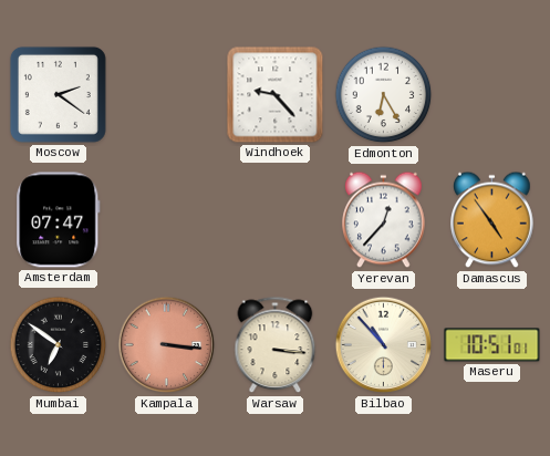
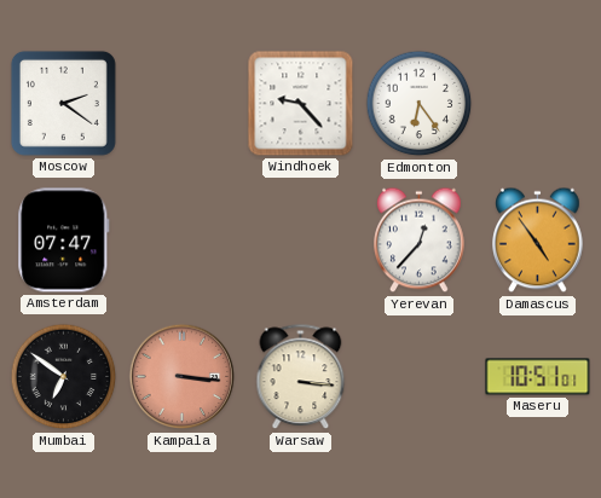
Edmonton: 6:25 -> 6:24 (420, 104)
Bilbao: 10:53 -> none (384, 345)
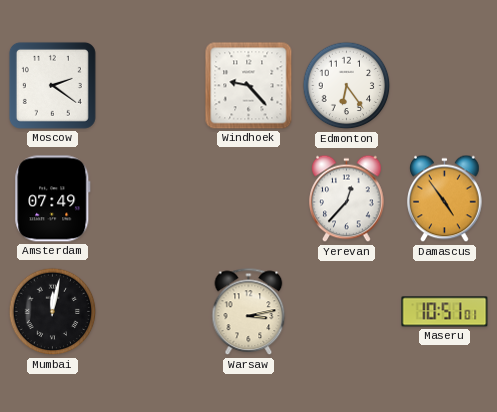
Amsterdam: 07:47 -> 07:49 (53, 199)
Mumbai: 6:51 -> 12:02 (53, 312)
Kampala: 3:16 -> none (183, 377)
Warsaw: 3:16 -> 3:13 (249, 312)
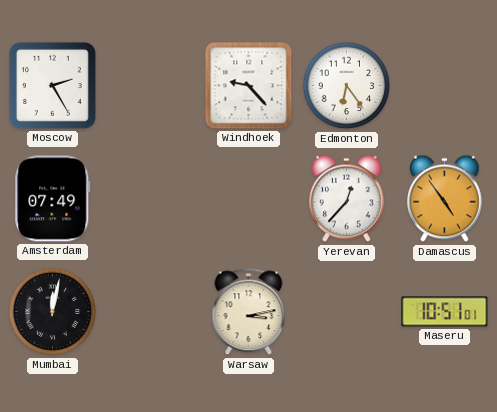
Moscow: 2:21 -> 2:25 (52, 85)
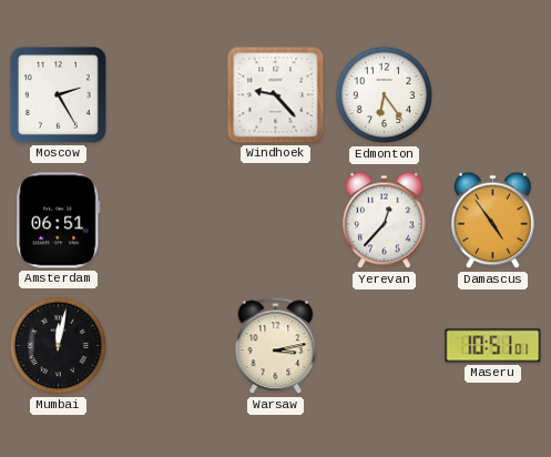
Amsterdam: 07:49 -> 06:51 (59, 221)
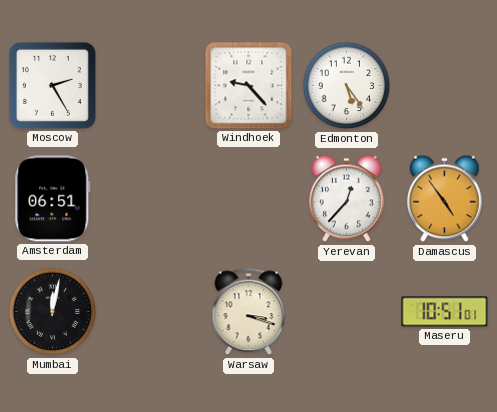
Edmonton: 6:24 -> 5:24 (347, 86)
Warsaw: 3:13 -> 3:18 (249, 312)
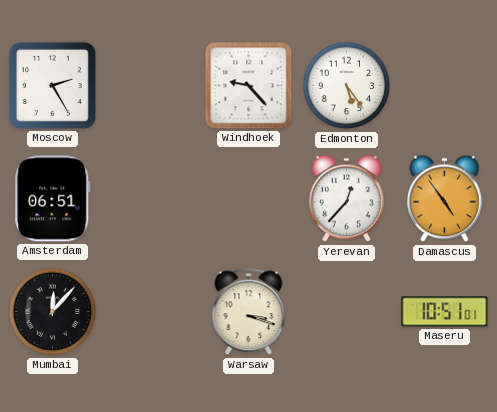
Mumbai: 12:02 -> 12:07 (53, 312)
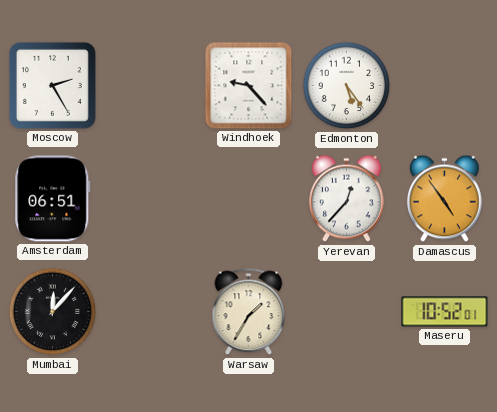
Warsaw: 3:18 -> 1:35 (249, 312)
Maseru: 10:51 -> 10:52 (445, 312)
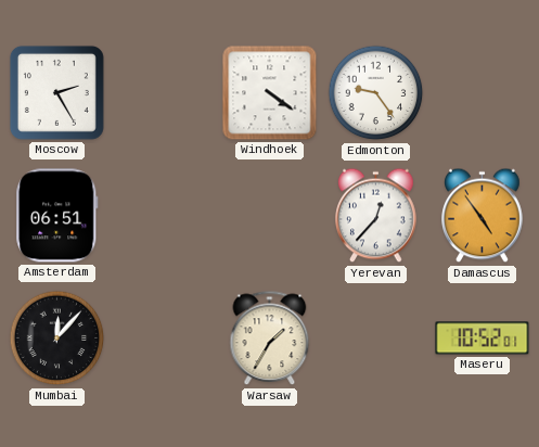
Windhoek: 9:23 -> 4:21 (270, 93)
Edmonton: 5:24 -> 9:24 (376, 93)
